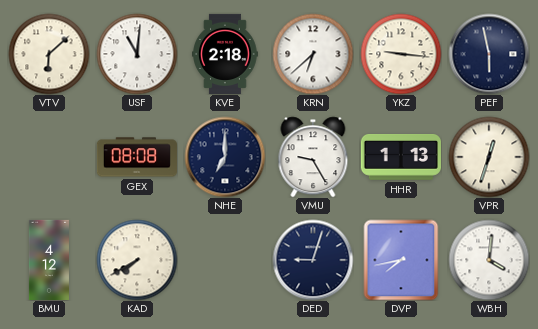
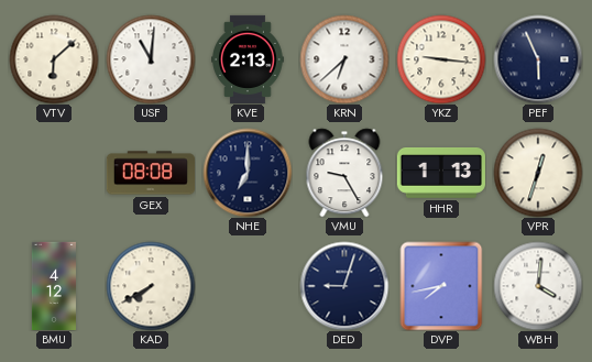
KVE: 2:18 -> 2:13 (249, 58)
PEF: 5:58 -> 5:56 (538, 59)
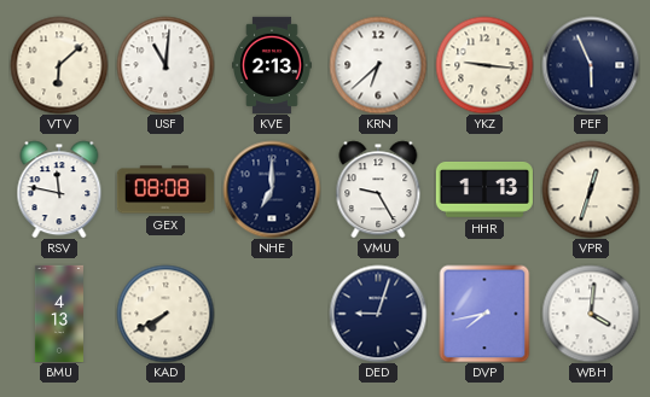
RSV: none -> 11:47 (59, 189)
BMU: 4:12 -> 4:13 (59, 313)
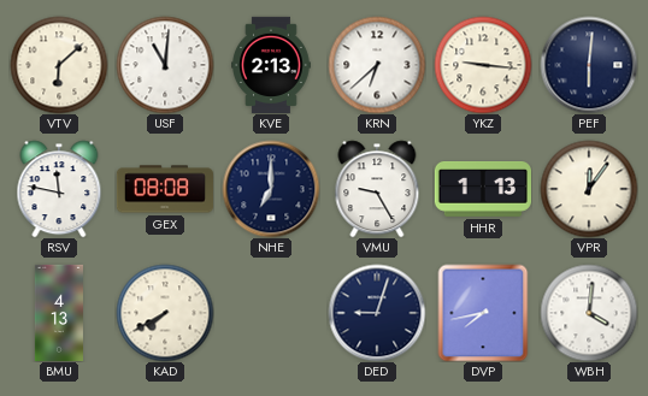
PEF: 5:56 -> 6:01 (589, 65)
VPR: 12:33 -> 12:06 (589, 189)
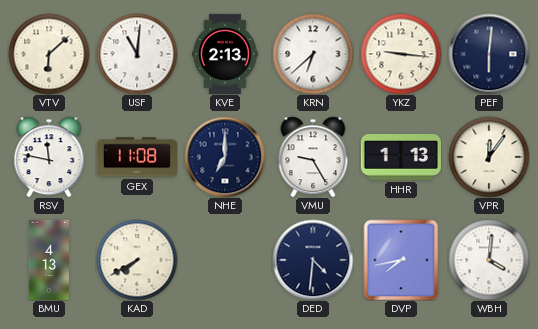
GEX: 08:08 -> 11:08 (137, 157)
DED: 9:03 -> 4:31 (313, 260)
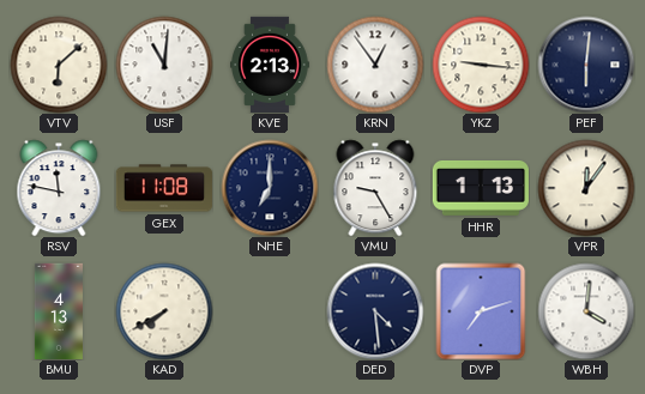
KRN: 6:38 -> 12:54 (375, 65)
DED: 4:31 -> 4:29 (375, 311)
DVP: 7:43 -> 7:12 (481, 311)
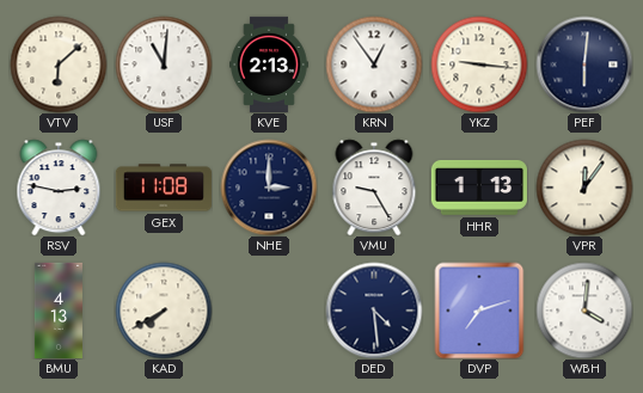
RSV: 11:47 -> 2:47 (59, 188)
NHE: 7:00 -> 3:00 (269, 188)
